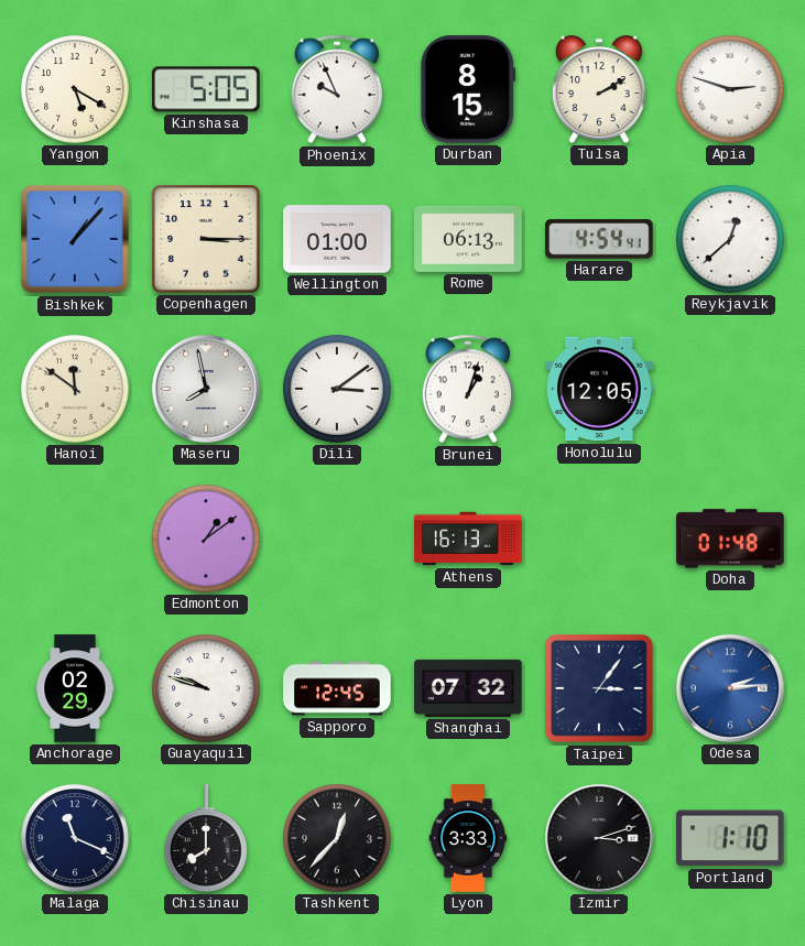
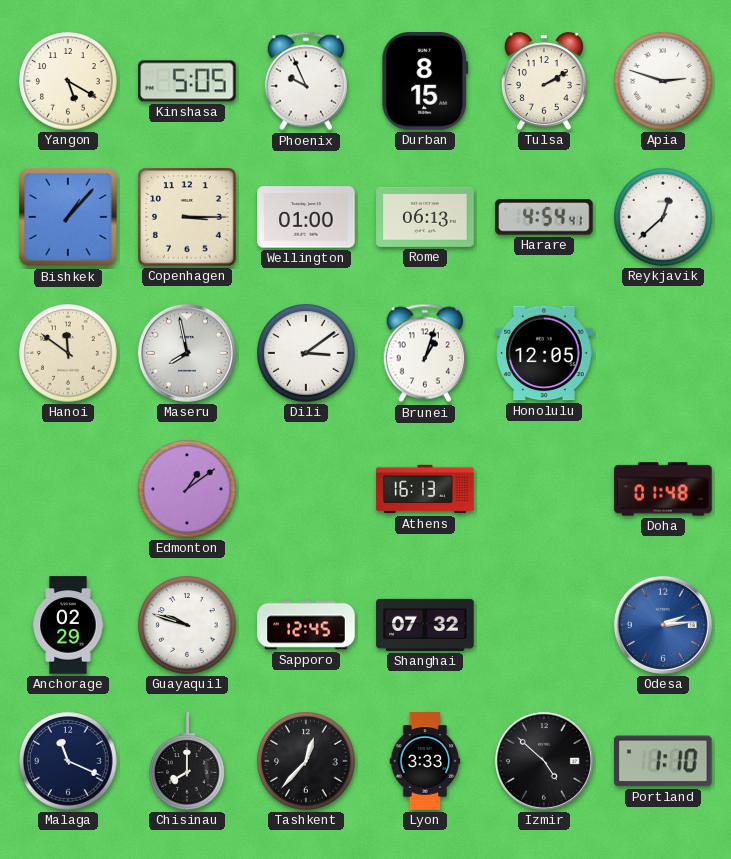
Taipei: 3:06 -> none (599, 688)
Izmir: 3:12 -> 4:52 (544, 761)
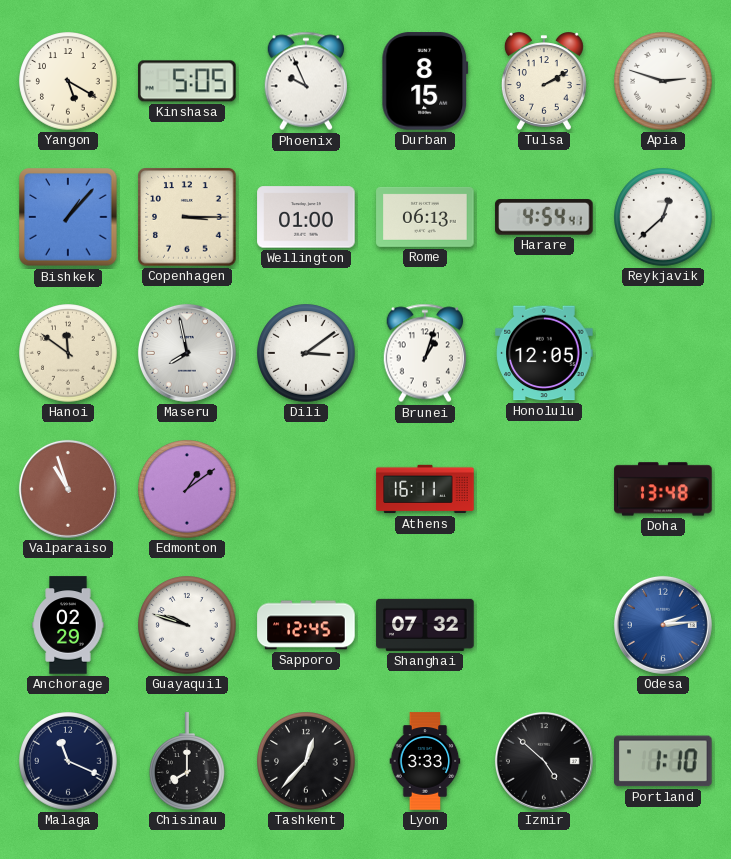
Valparaiso: none -> 10:57 (68, 489)
Athens: 16:13 -> 16:11 (425, 489)
Doha: 01:48 -> 13:48 (663, 489)
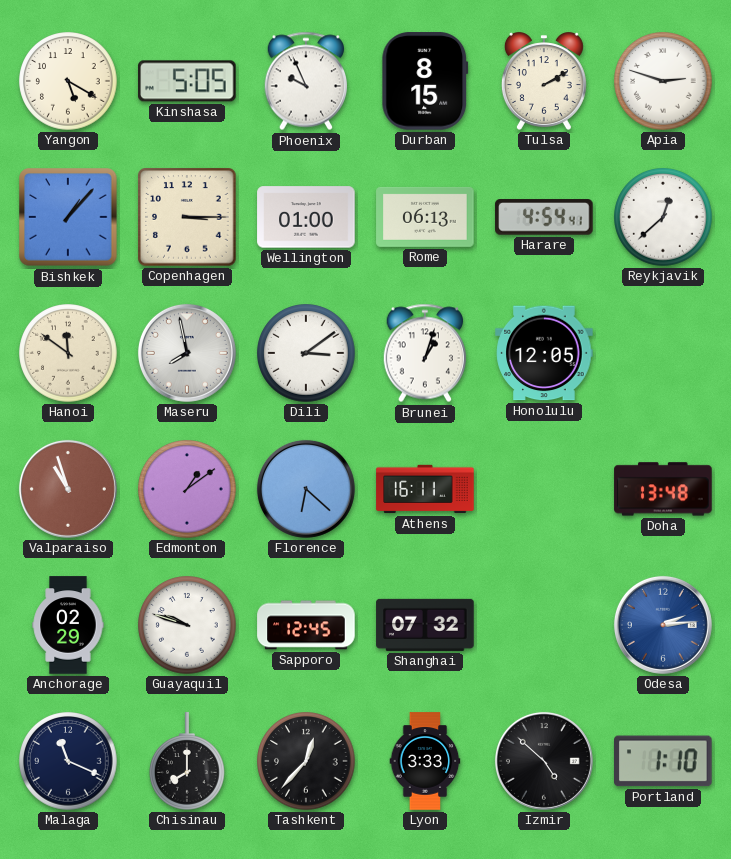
Florence: none -> 6:22 (306, 489)
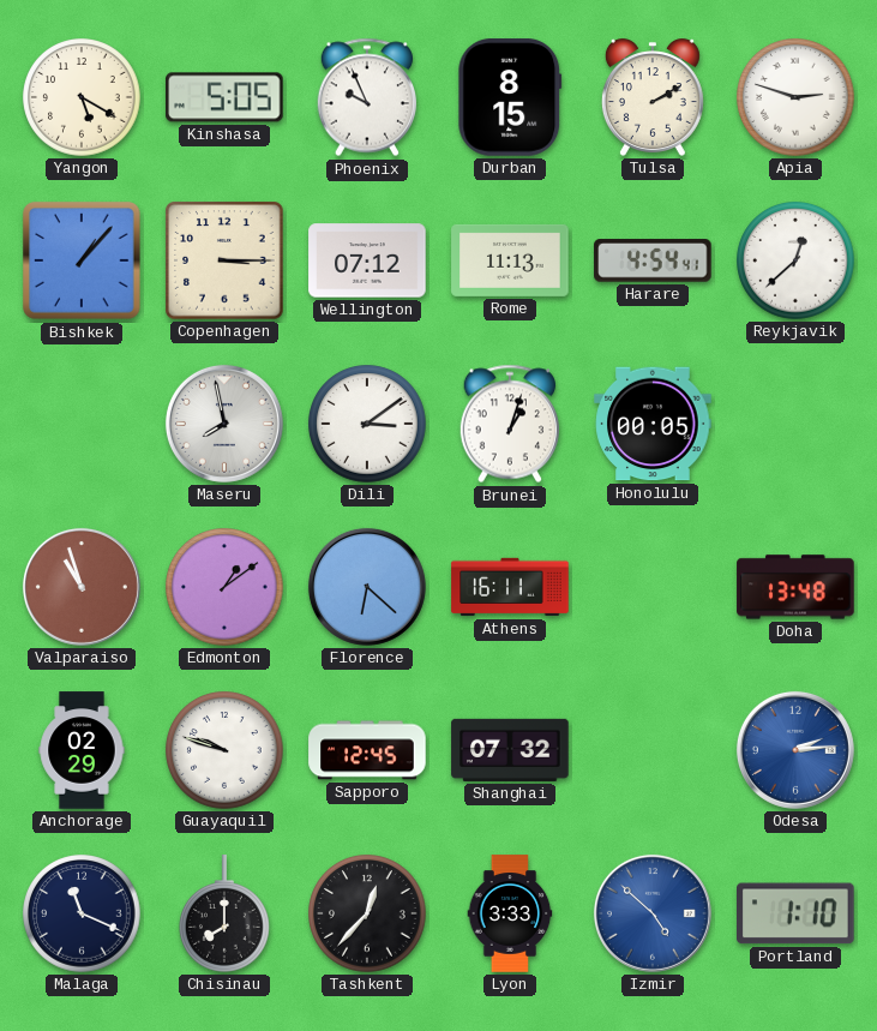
Wellington: 01:00 -> 07:12 (367, 260)
Rome: 06:13 -> 11:13 (510, 260)
Hanoi: 11:51 -> none (68, 353)
Honolulu: 12:05 -> 00:05 (653, 424)
Izmir dial: black -> blue (653, 913)
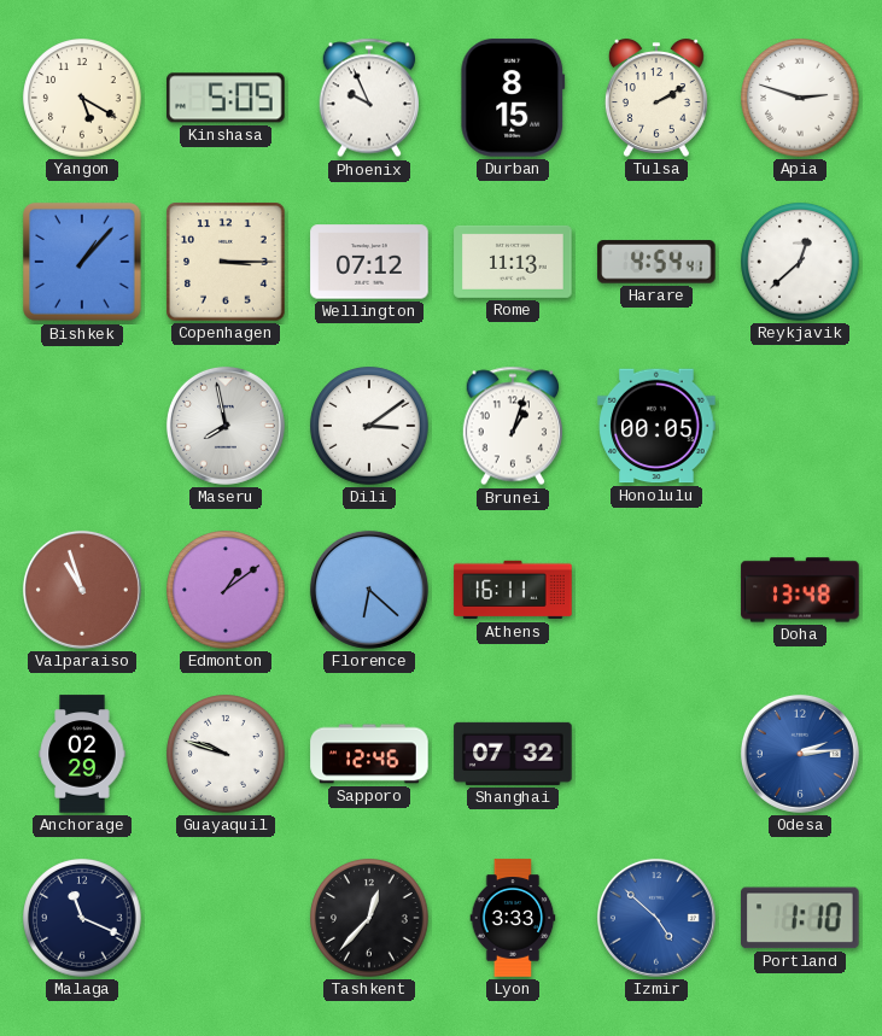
Sapporo: 12:45 -> 12:46 (369, 754)
Chisinau: 8:00 -> none (226, 913)
